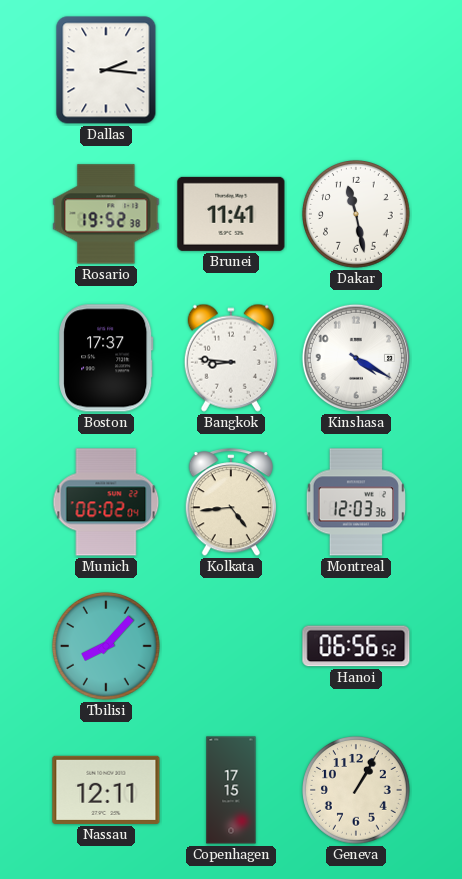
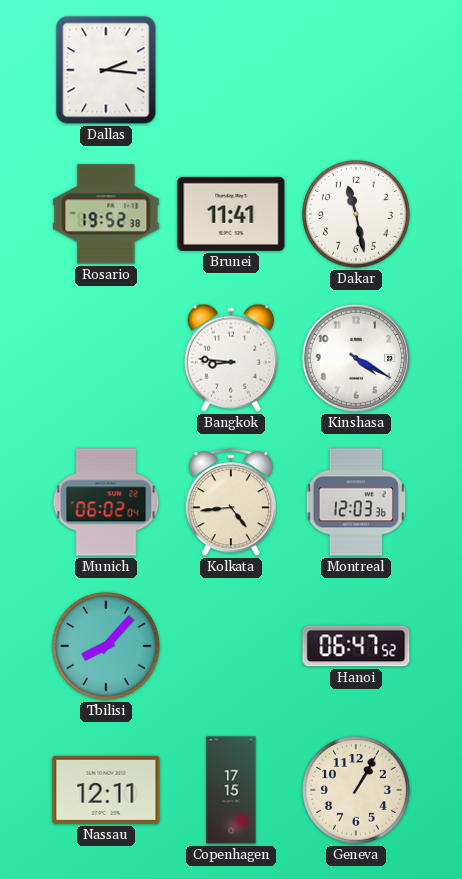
Boston: 17:37 -> none (106, 358)
Hanoi: 06:56 -> 06:47 (356, 646)
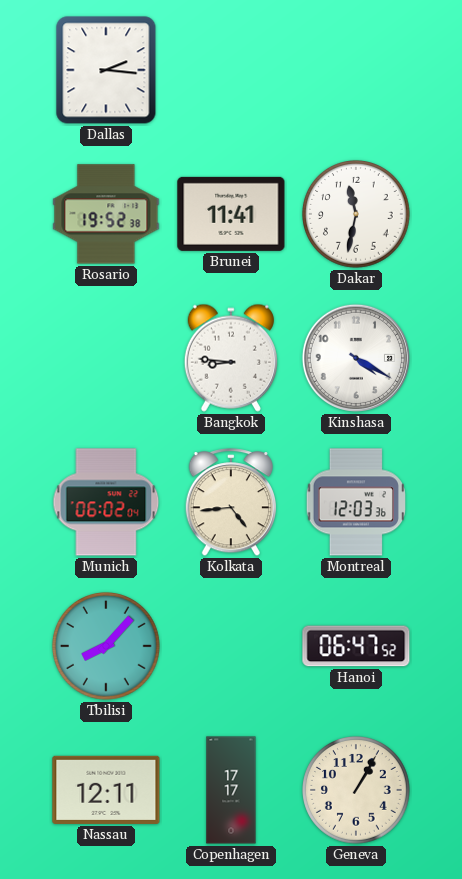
Dakar: 11:28 -> 11:32 (357, 215)
Copenhagen: 17:15 -> 17:17 (231, 790)
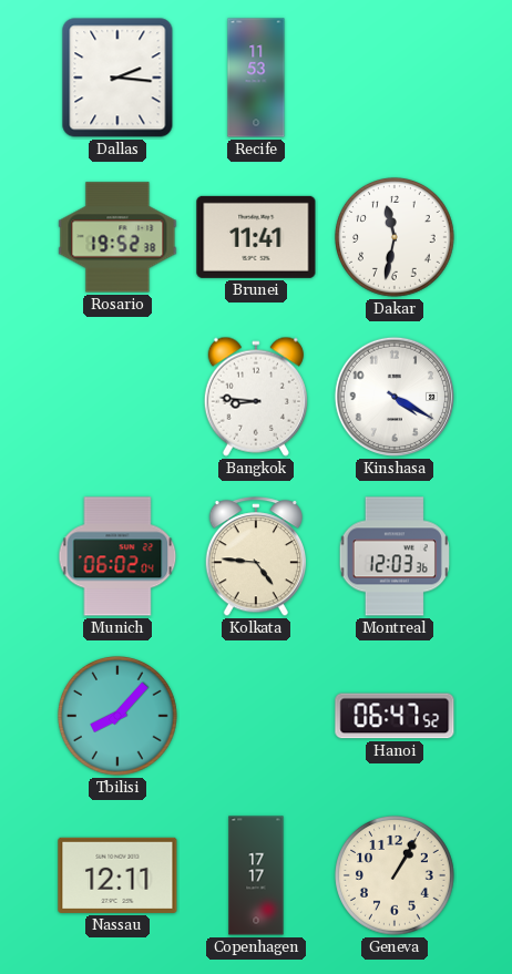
Recife: none -> 11:53 (256, 78)
Kolkata: 4:44 -> 4:46 (255, 557)
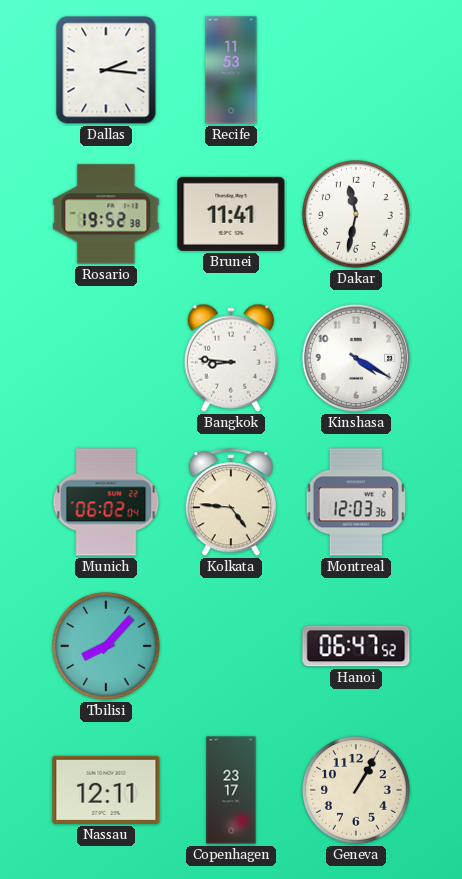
Copenhagen: 17:17 -> 23:17 (231, 790)
